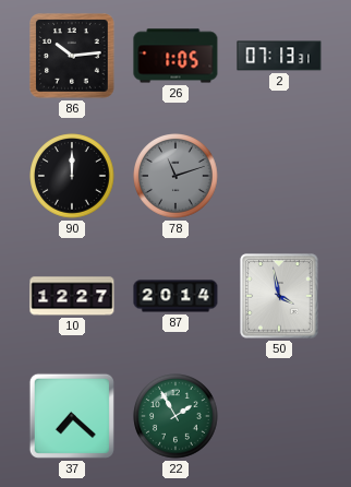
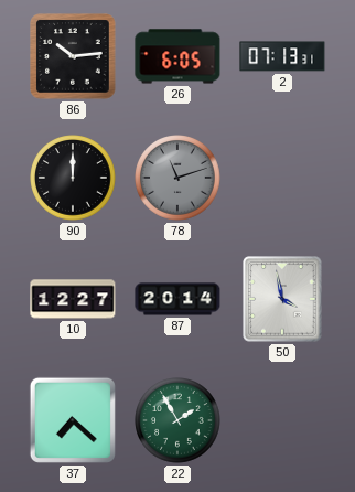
26: 1:05 -> 6:05 (177, 56)
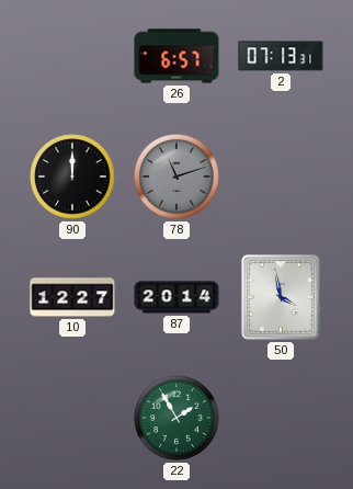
86: 10:14 -> none (73, 56)
26: 6:05 -> 6:57 (176, 56)
37: 7:22 -> none (73, 420)
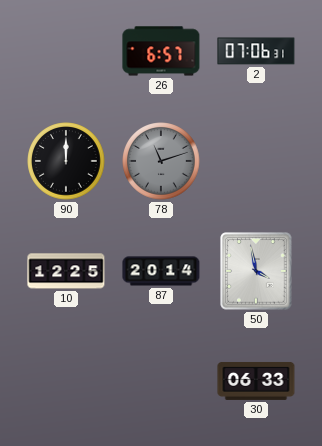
2: 07:13 -> 07:06 (256, 51)
10: 12:27 -> 12:25 (66, 271)
22: 1:55 -> none (176, 418)
30: none -> 06:33 (256, 381)
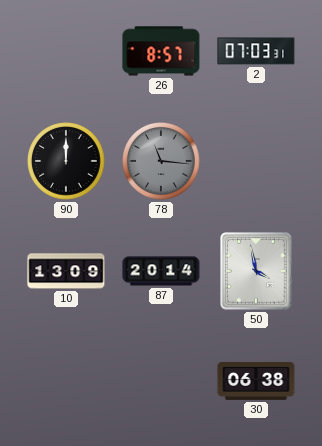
26: 6:57 -> 8:57 (161, 51)
2: 07:06 -> 07:03 (256, 51)
78: 11:12 -> 11:16 (161, 161)
10: 12:25 -> 13:09 (66, 271)
30: 06:33 -> 06:38 (256, 381)
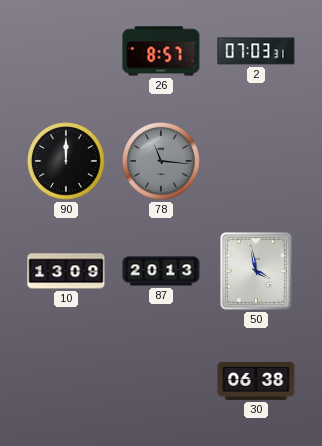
87: 20:14 -> 20:13 (161, 271)
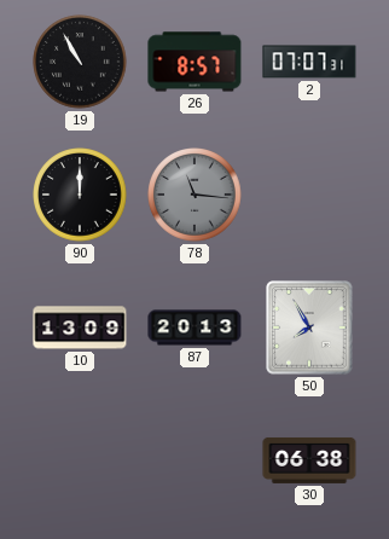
19: none -> 10:55 (80, 62)
2: 07:03 -> 07:07 (309, 62)
50: 3:58 -> 7:55 (309, 328)
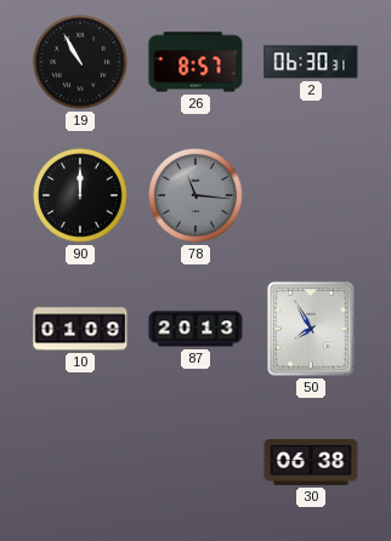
2: 07:07 -> 06:30 (311, 62)
10: 13:09 -> 01:09 (80, 329)
